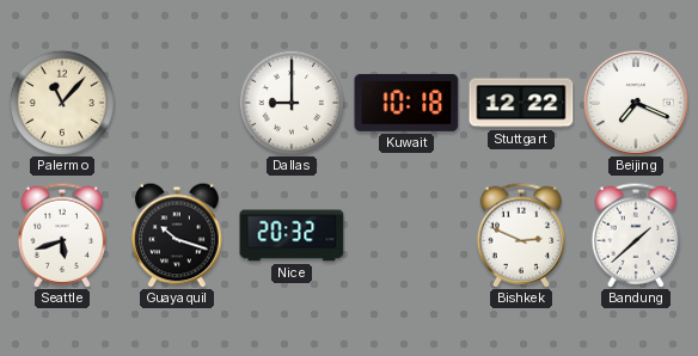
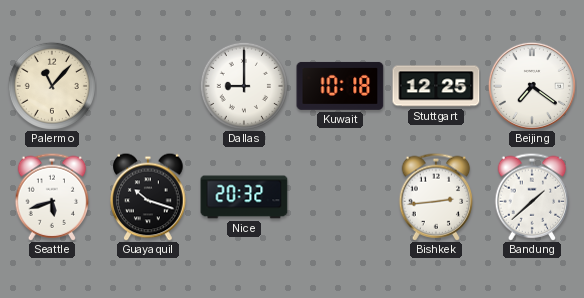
Stuttgart: 12:22 -> 12:25 (436, 86)
Beijing: 7:19 -> 7:21 (532, 86)
Bishkek: 2:49 -> 2:44 (436, 197)
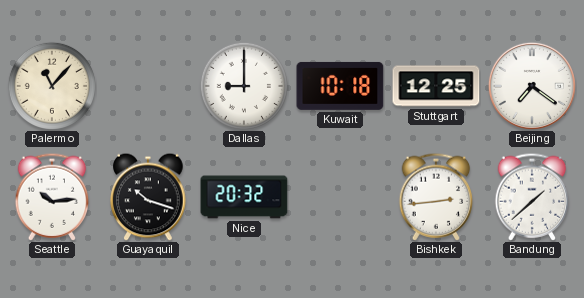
Seattle: 5:42 -> 10:14 (52, 197)
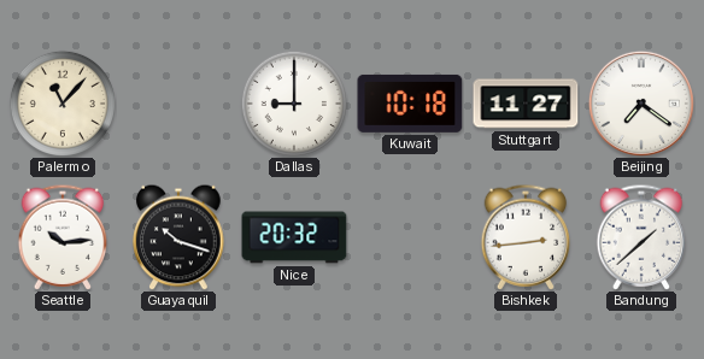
Stuttgart: 12:25 -> 11:27 (526, 104)
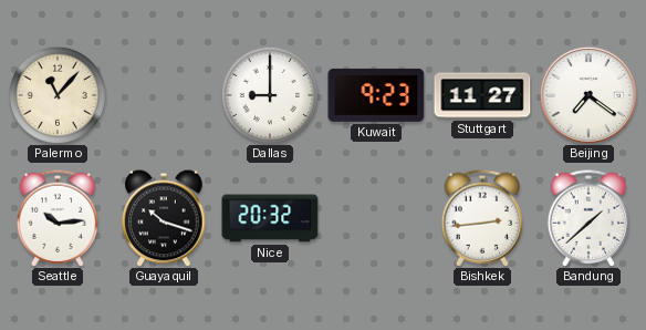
Kuwait: 10:18 -> 9:23 (376, 95)
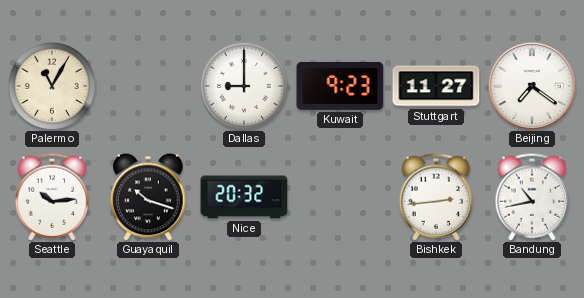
Palermo: 11:07 -> 11:05 (52, 86)
Bandung: 1:38 -> 10:43 (532, 197)
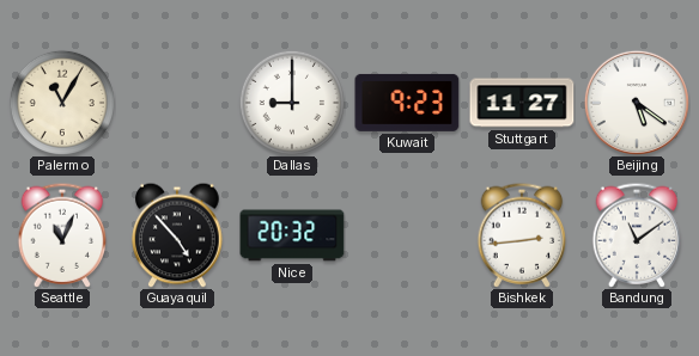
Beijing: 7:21 -> 5:21 (637, 103)
Seattle: 10:14 -> 11:04 (62, 235)
Guayaquil: 10:18 -> 4:53 (177, 235)
Bandung: 10:43 -> 11:09 (637, 235)
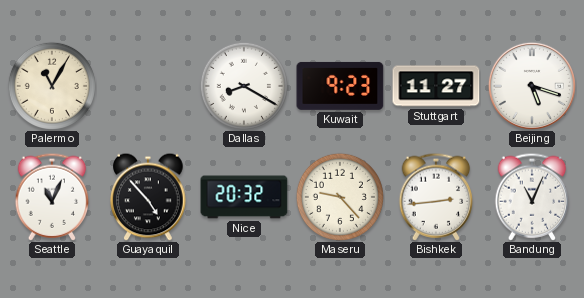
Dallas: 9:00 -> 8:20 (244, 86)
Beijing: 5:21 -> 5:18 (532, 86)
Maseru: none -> 9:23 (340, 197)
Bandung: 11:09 -> 11:04 (532, 197)
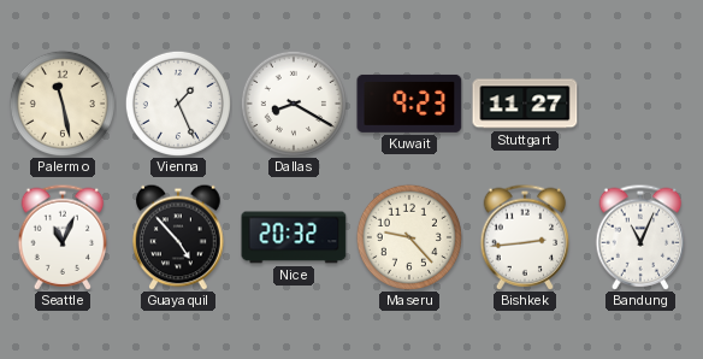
Palermo: 11:05 -> 11:28 (63, 104)
Vienna: none -> 1:26 (178, 104)
Beijing: 5:18 -> none (532, 86)
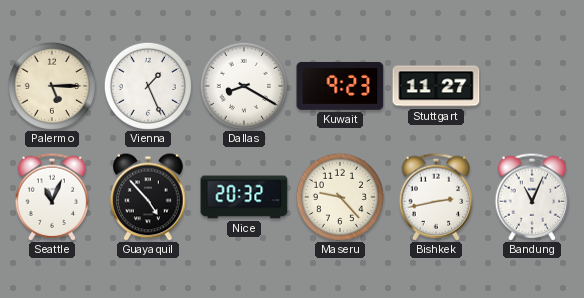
Palermo: 11:28 -> 5:15 (52, 86)
Bishkek: 2:44 -> 2:43 (436, 197)
